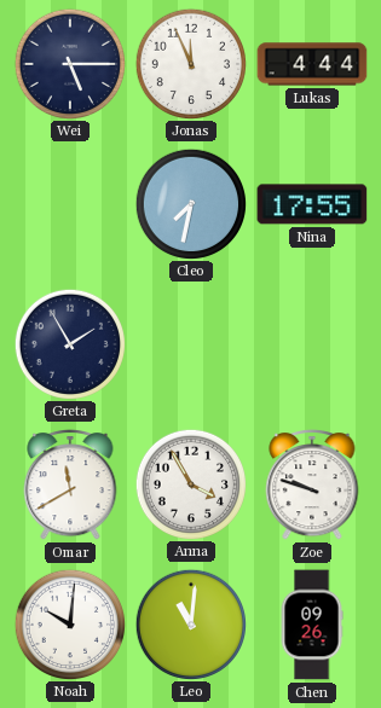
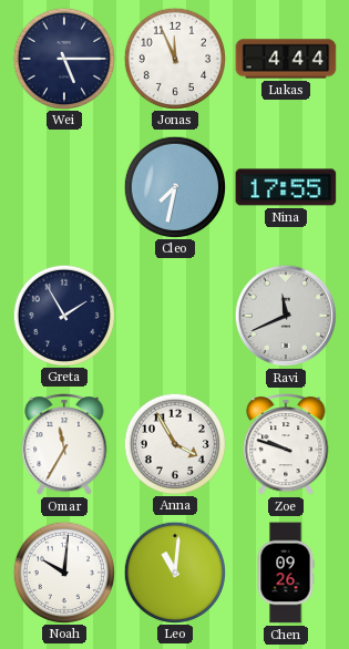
Ravi: none -> 11:41 (286, 316)
Omar: 11:40 -> 11:35 (64, 445)
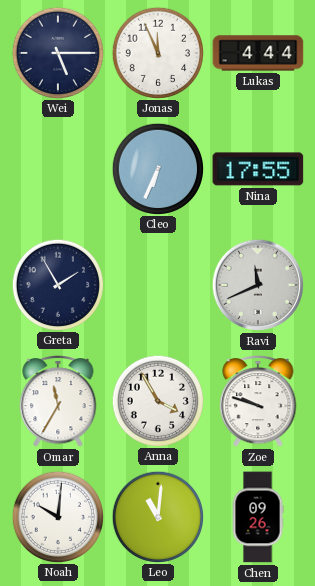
Cleo: 7:32 -> 6:34 (157, 168)
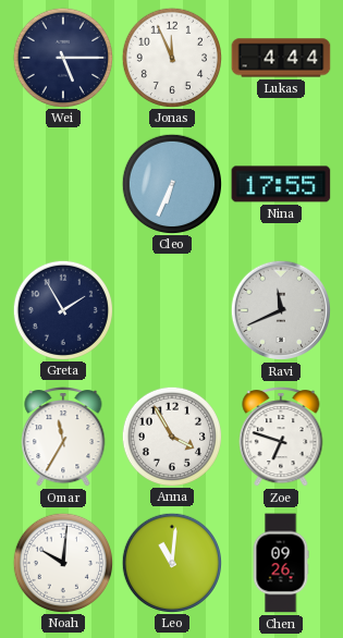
Zoe: 9:48 -> 6:48 (281, 438)
